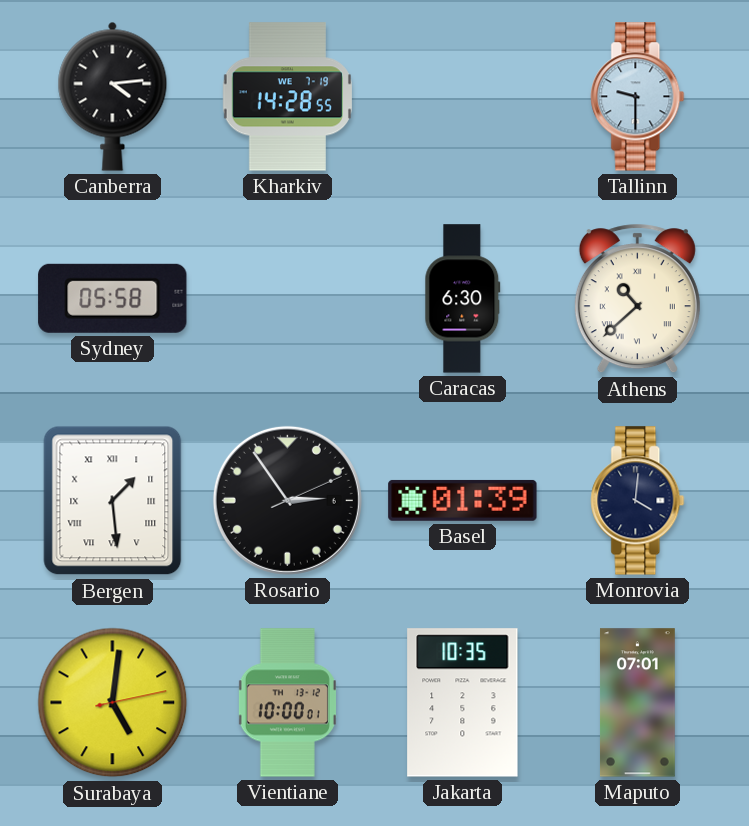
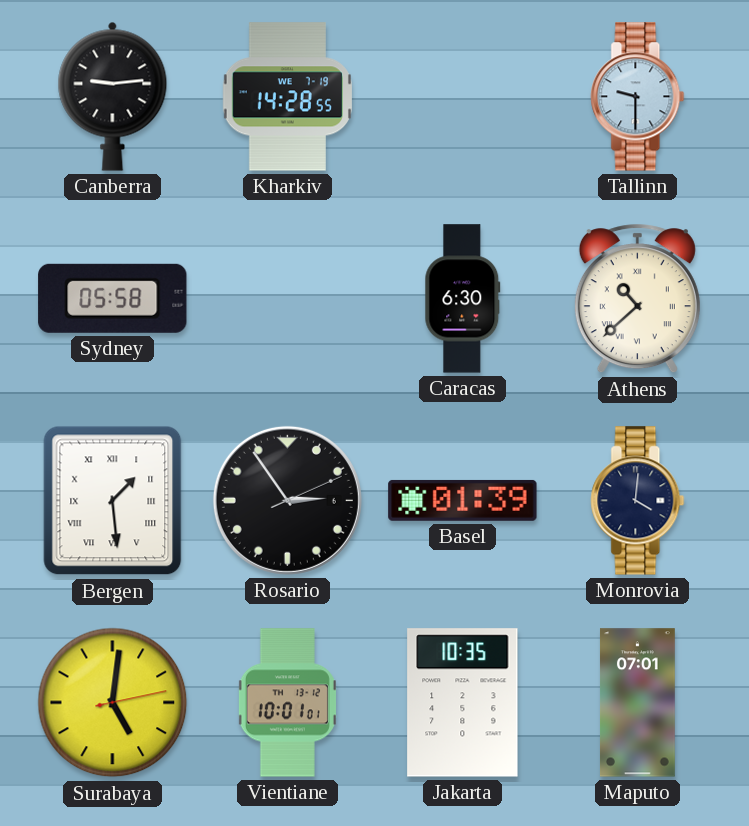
Canberra: 4:14 -> 9:14 (113, 96)
Vientiane: 10:00 -> 10:01 (287, 703)
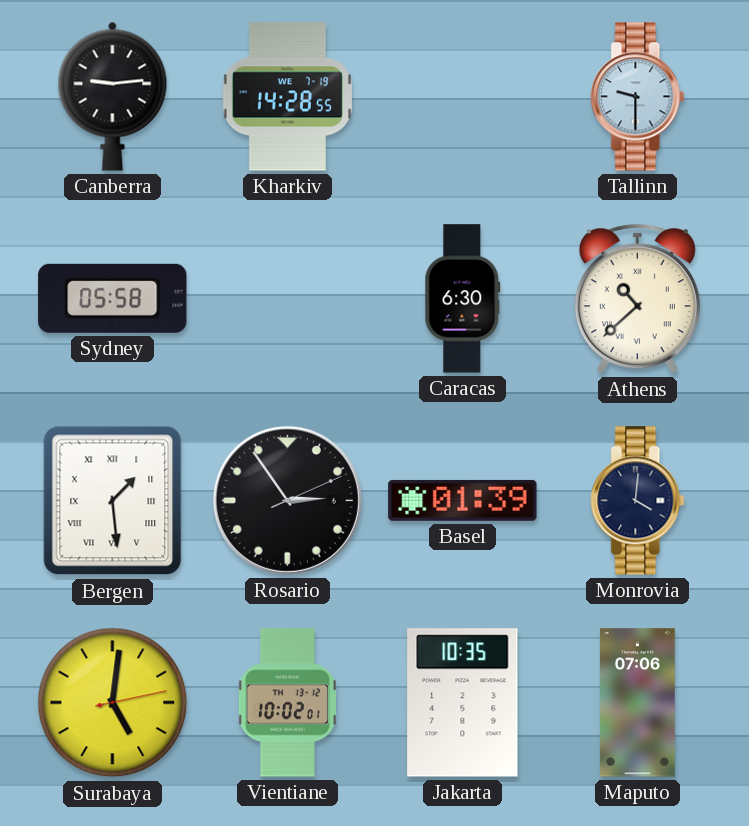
Vientiane: 10:01 -> 10:02 (287, 703)
Maputo: 07:01 -> 07:06 (637, 703)
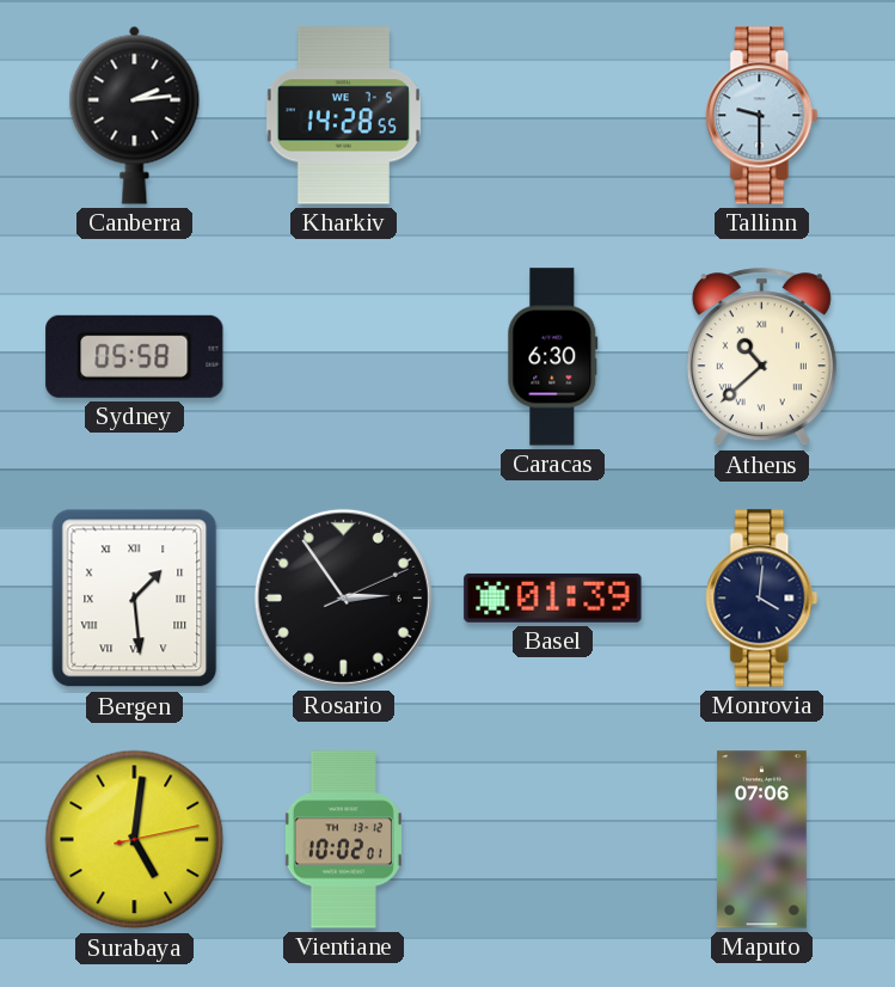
Canberra: 9:14 -> 2:14 (135, 115)
Kharkiv date: WE 7-19 -> WE 7-5 (343, 116)
Jakarta: 10:35 -> none (463, 703)
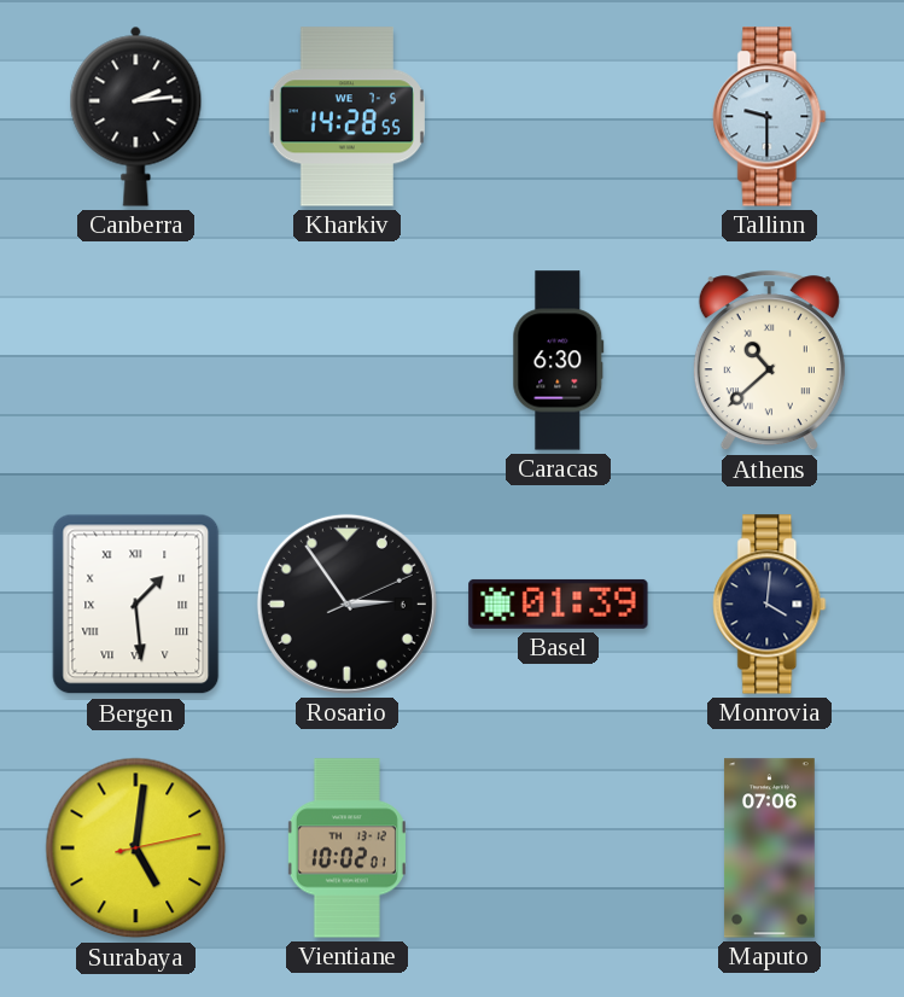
Sydney: 05:58 -> none (135, 356)
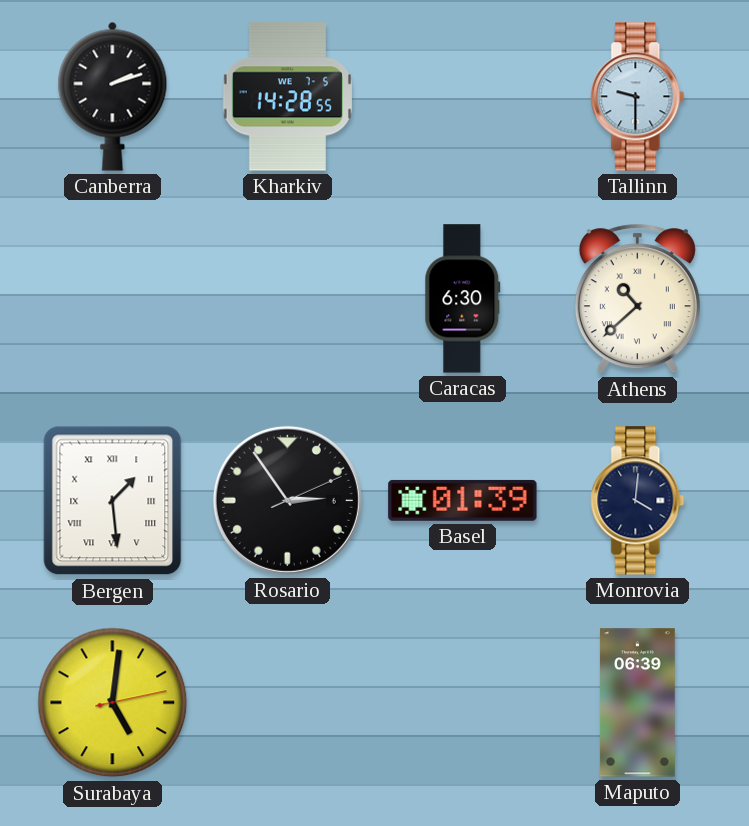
Canberra: 2:14 -> 2:12 (113, 96)
Vientiane: 10:02 -> none (346, 849)
Maputo: 07:06 -> 06:39 (637, 703)
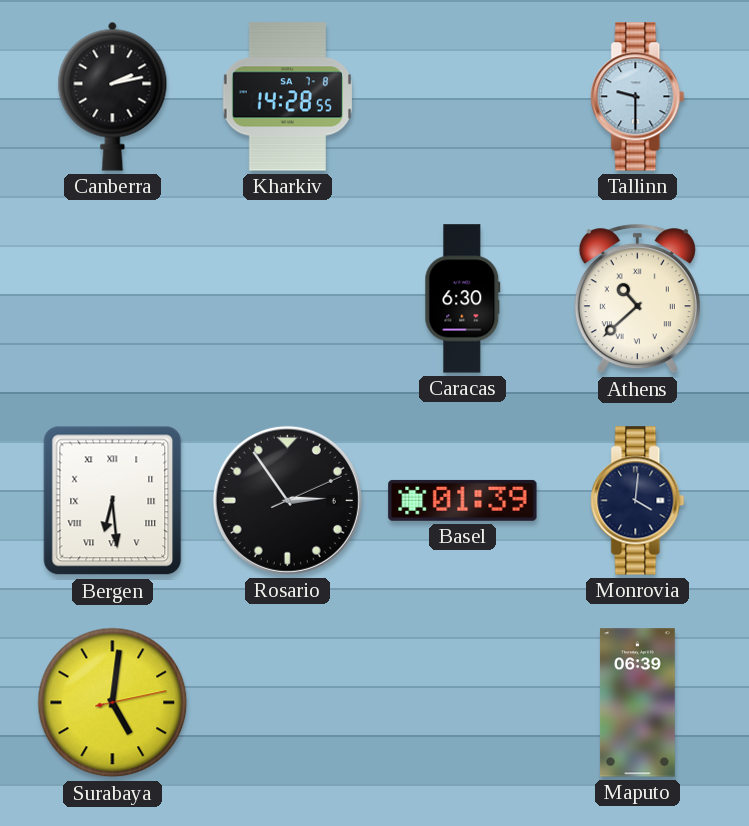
Canberra: 2:12 -> 2:13 (113, 96)
Kharkiv date: WE 7-5 -> SA 7-8 (287, 97)
Bergen: 1:29 -> 6:29 (113, 501)
